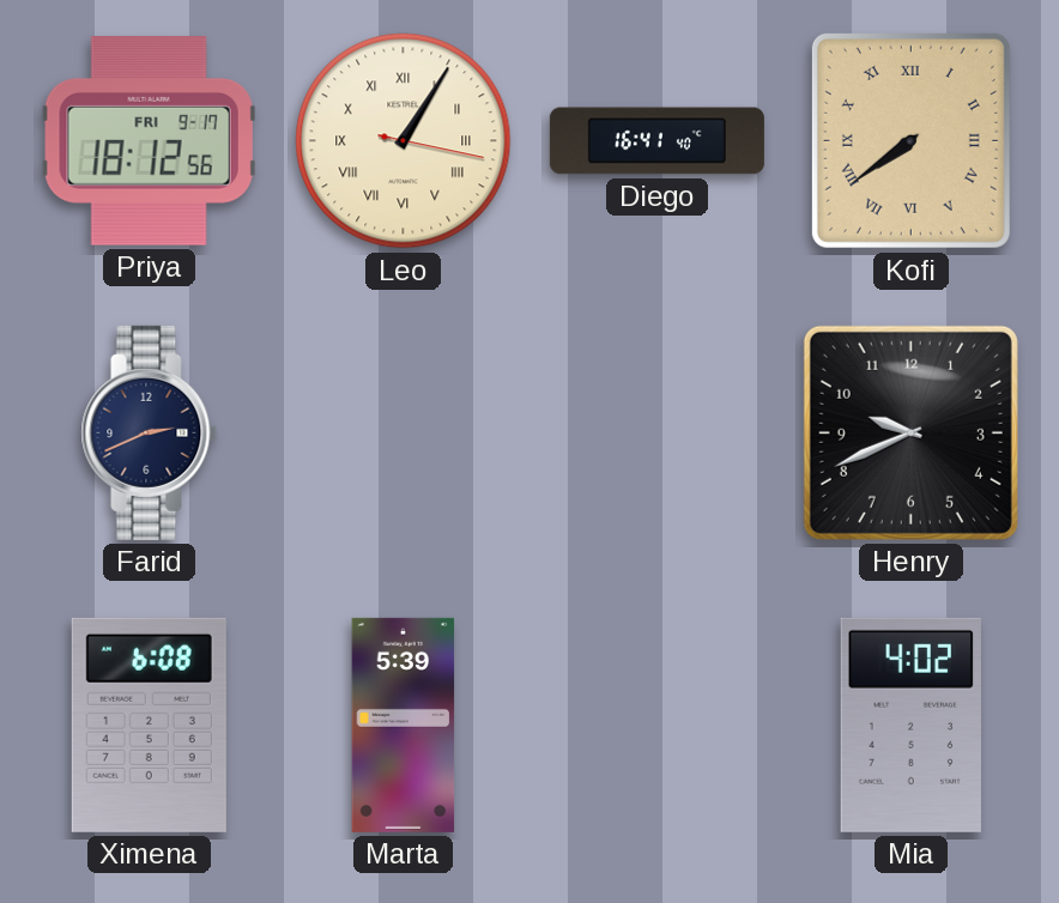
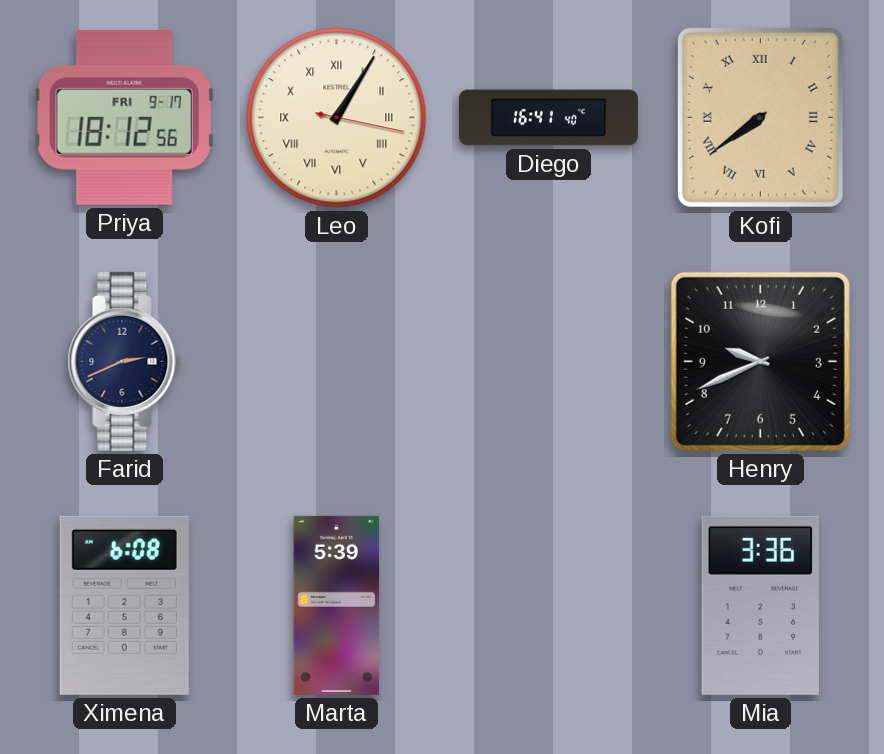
Mia: 4:02 -> 3:36 (760, 605)
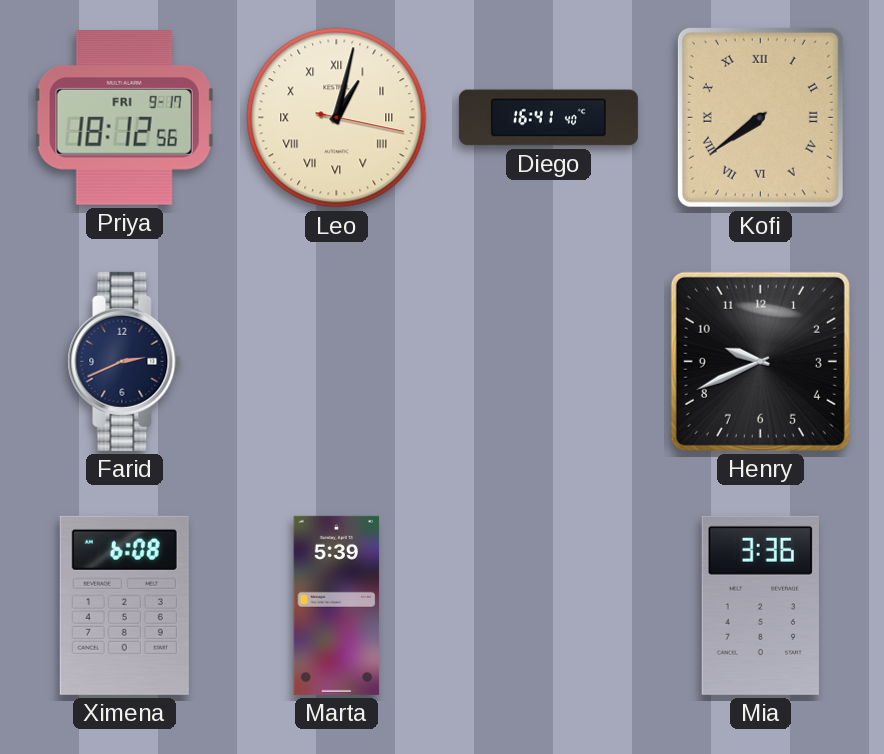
Leo: 1:05 -> 1:02 (337, 118)
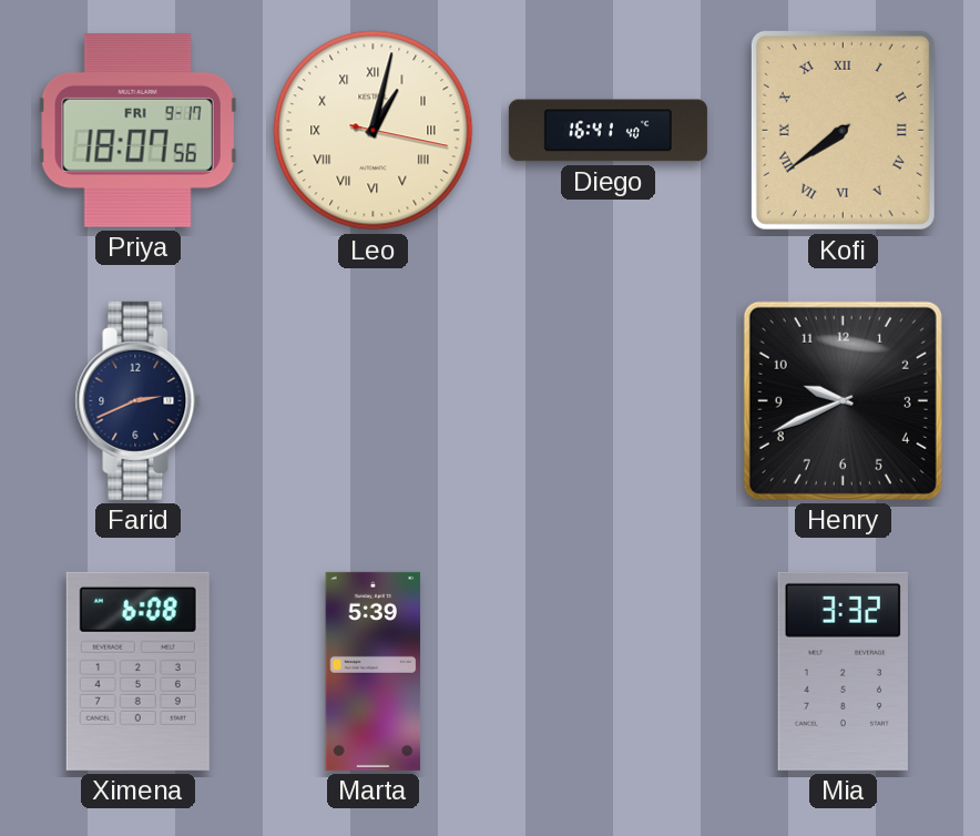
Priya: 18:12 -> 18:07 (137, 131)
Mia: 3:36 -> 3:32 (843, 671)
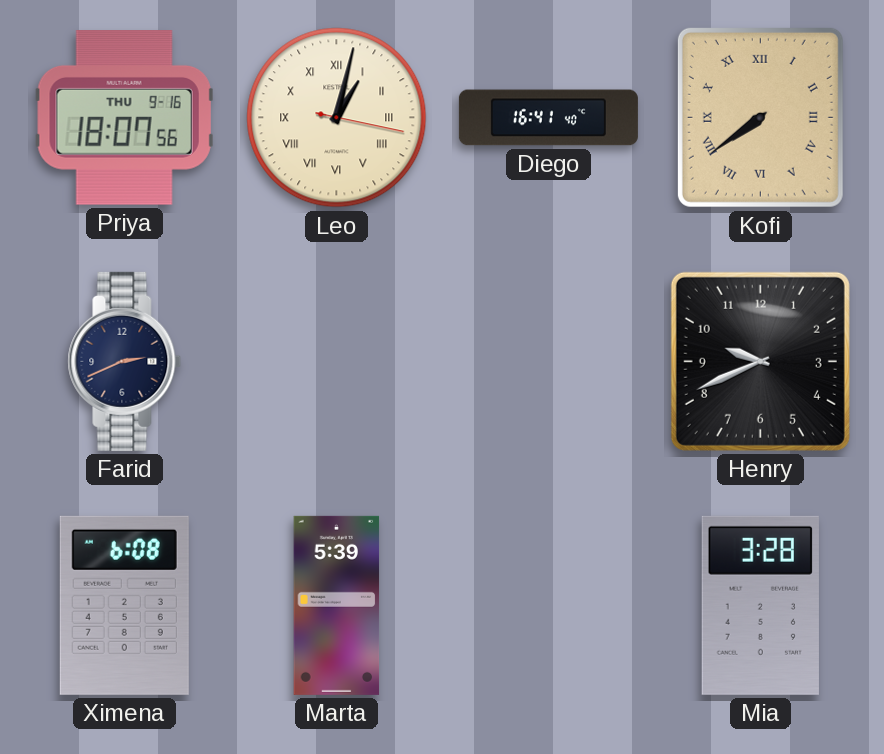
Priya date: FRI 9-17 -> THU 9-16 (124, 118)
Mia: 3:32 -> 3:28 (760, 605)
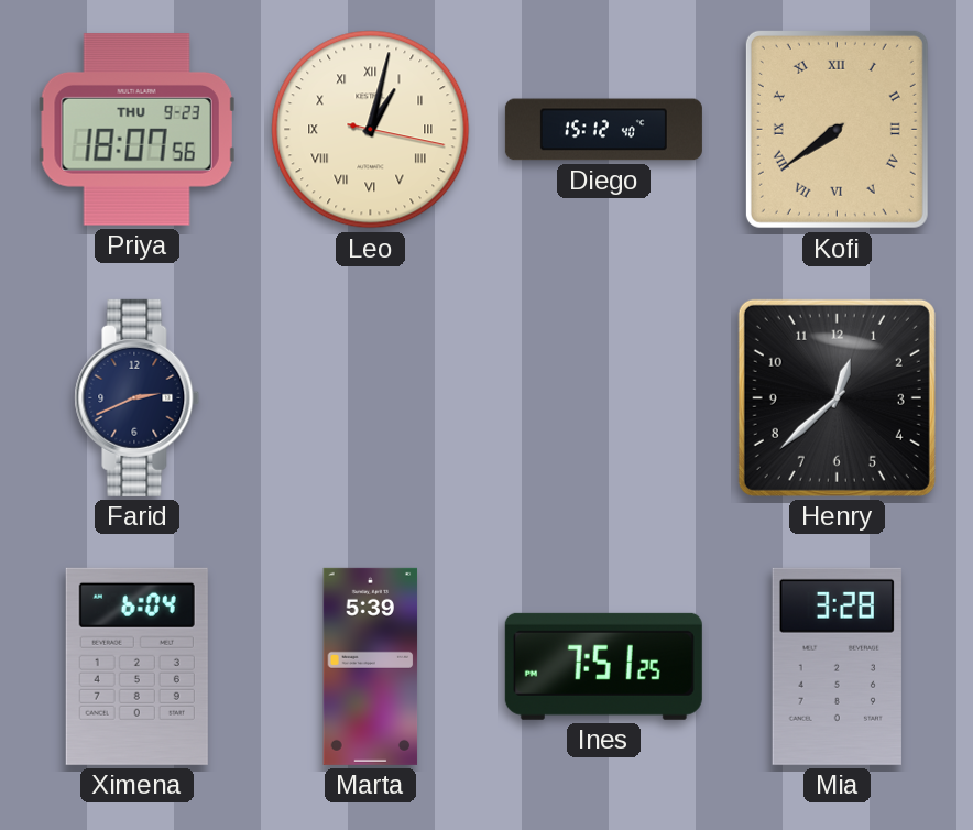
Priya date: THU 9-16 -> THU 9-23 (136, 130)
Diego: 16:41 -> 15:12 (603, 130)
Henry: 9:41 -> 12:38 (837, 397)
Ximena: 6:08 -> 6:04 (136, 666)
Ines: none -> 7:51 (603, 666)
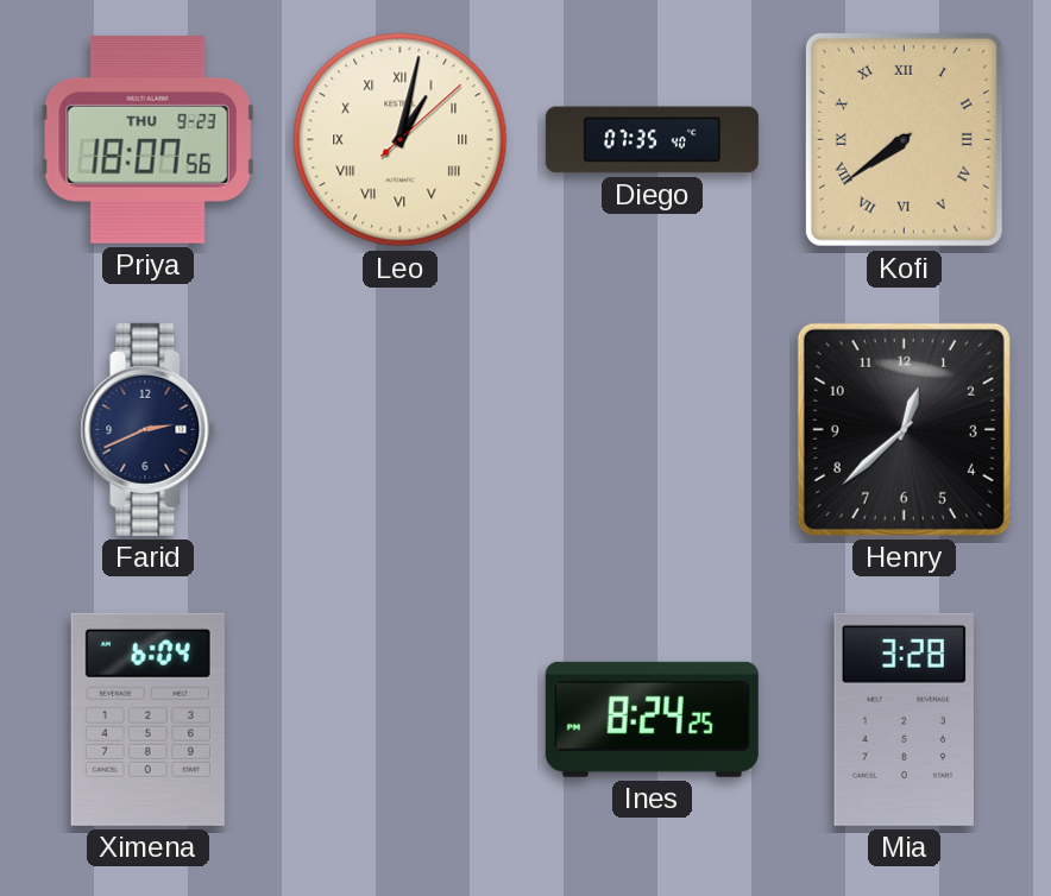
Leo: 1:02:17 -> 1:02:08 (401, 140)
Diego: 15:12 -> 07:35 (652, 140)
Marta: 5:39 -> none (371, 666)
Ines: 7:51 -> 8:24 (652, 719)
